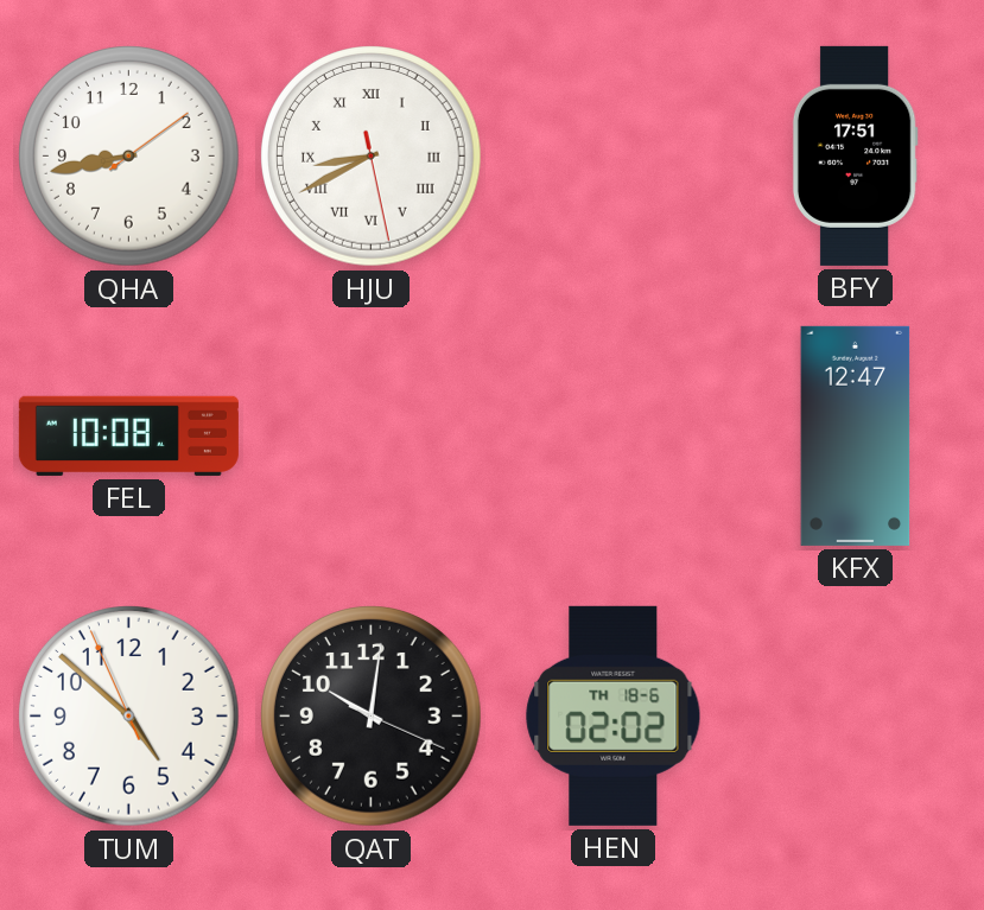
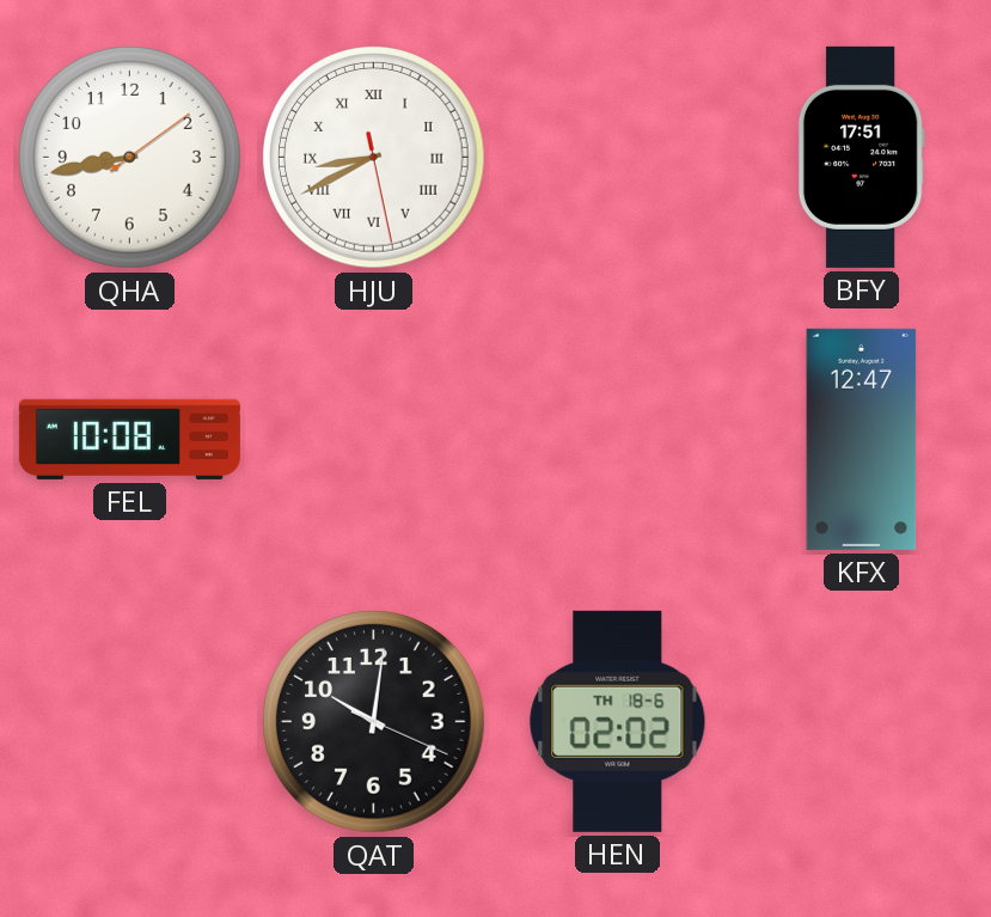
TUM: 4:51 -> none (129, 717)
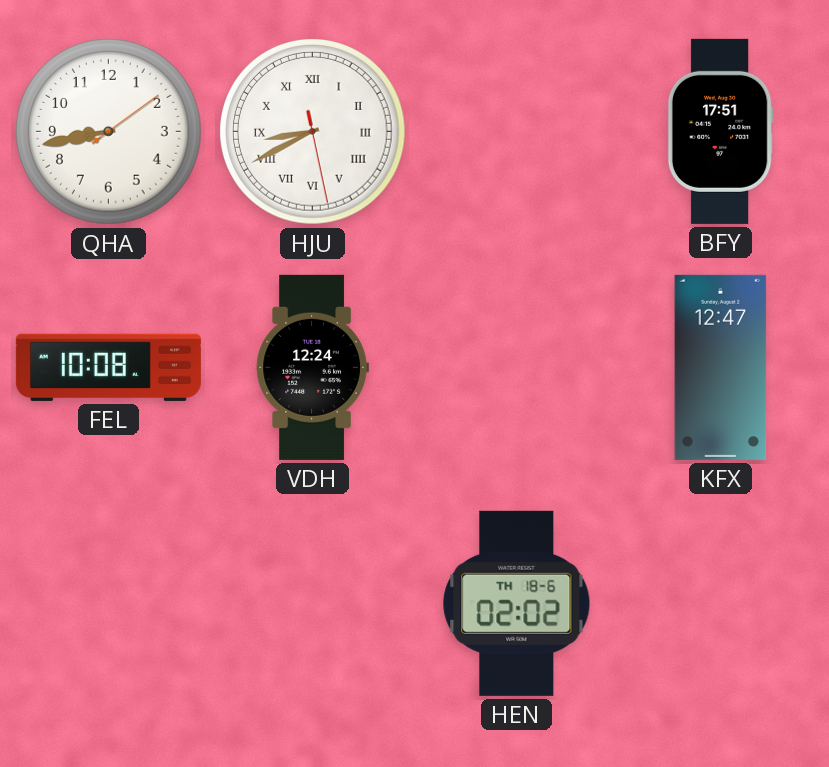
VDH: none -> 12:24 (312, 367)
QAT: 10:01 -> none (374, 722)
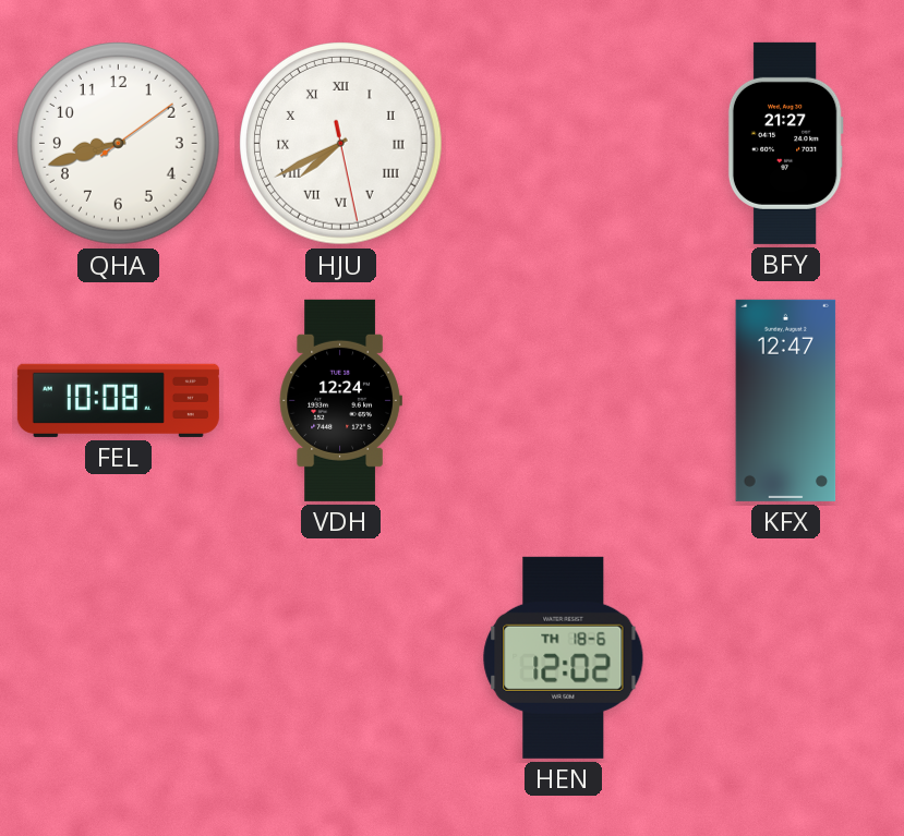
QHA: 8:43 -> 8:42 (119, 144)
HJU: 8:40 -> 7:40 (341, 144)
BFY: 17:51 -> 21:27 (785, 143)
HEN: 02:02 -> 12:02 (564, 657)
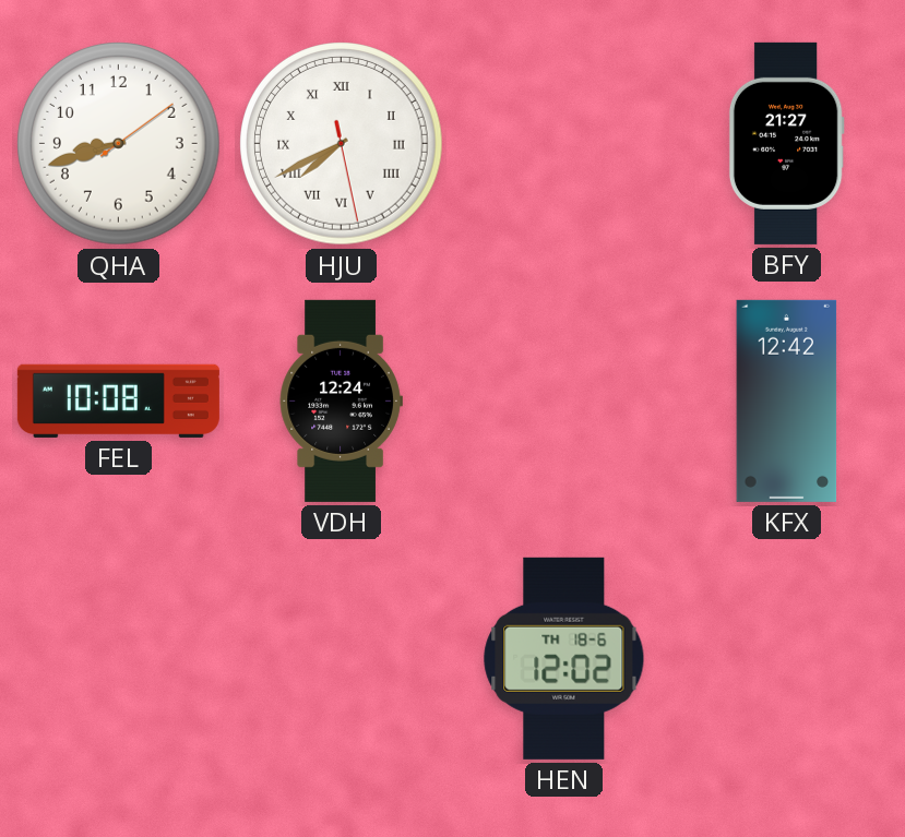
KFX: 12:47 -> 12:42 (787, 400)
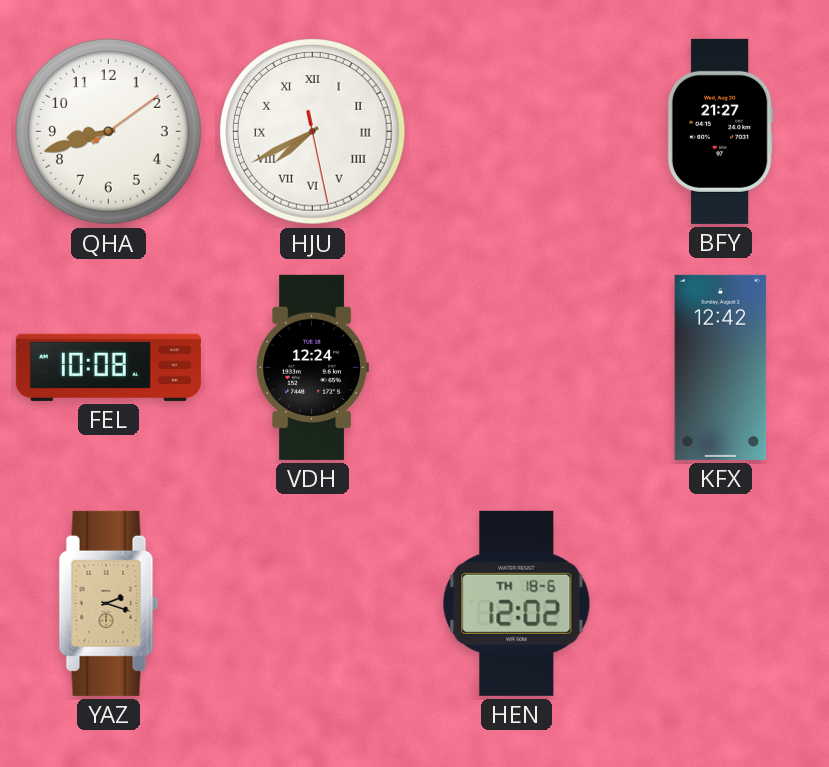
YAZ: none -> 2:18 (109, 603)
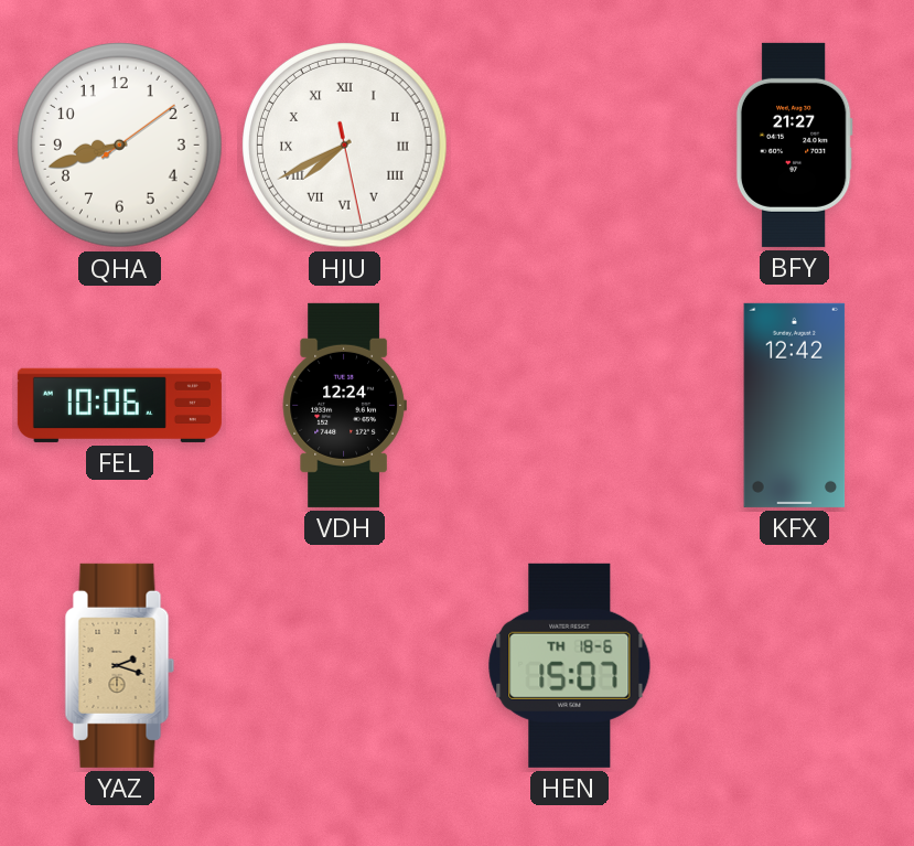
FEL: 10:08 -> 10:06 (119, 405)
HEN: 12:02 -> 15:07 (570, 665)
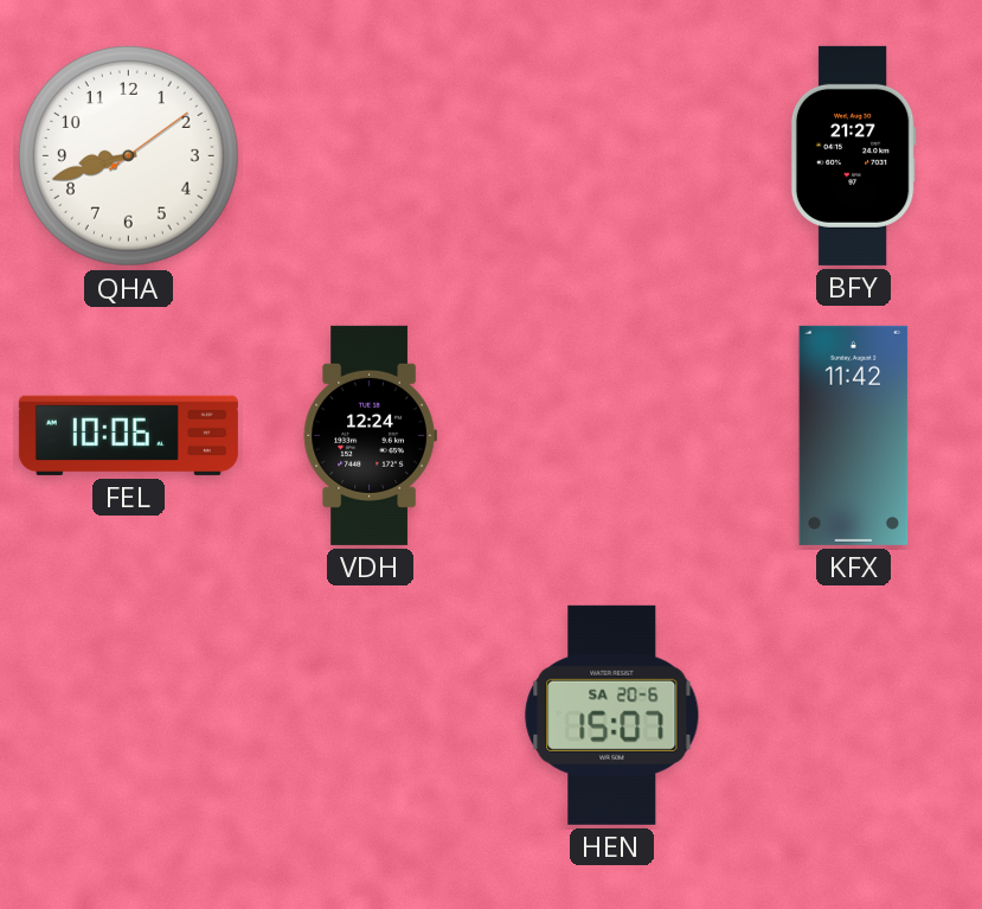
HJU: 7:40 -> none (345, 146)
KFX: 12:42 -> 11:42 (854, 435)
YAZ: 2:18 -> none (120, 665)
HEN date: TH 18-6 -> SA 20-6 (612, 715)
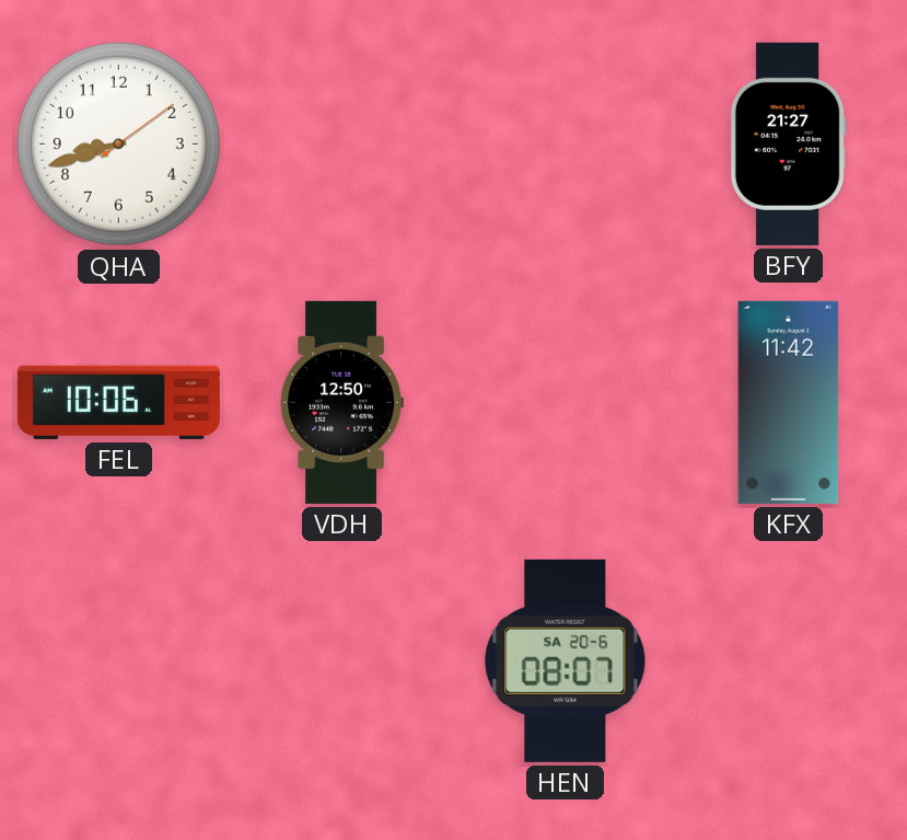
VDH: 12:24 -> 12:50 (341, 402)
HEN: 15:07 -> 08:07 (566, 660)
